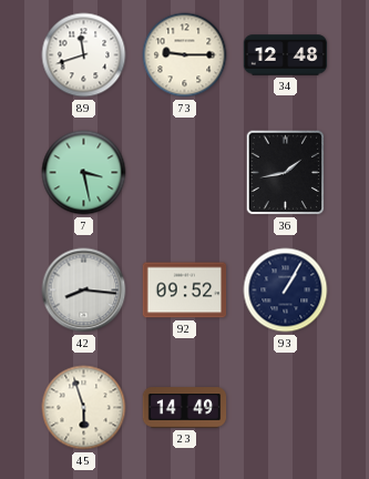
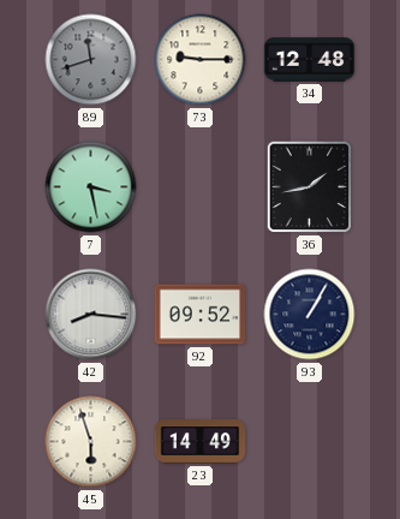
89 dial: white -> grey (91, 60)
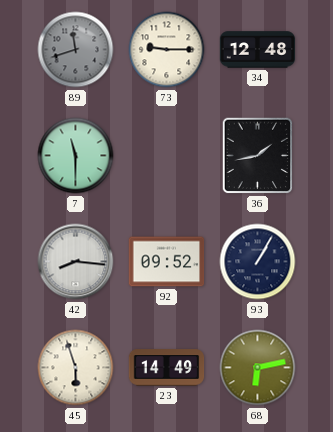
7: 3:28 -> 11:30 (76, 156)
68: none -> 6:13 (258, 368)
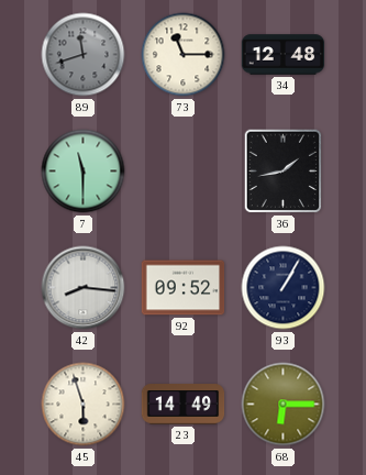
73: 9:15 -> 11:15 (184, 55)
68: 6:13 -> 6:15 (284, 405)
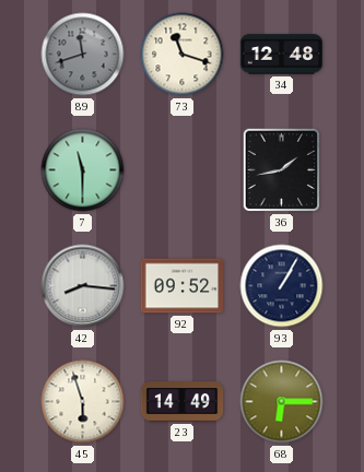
73: 11:15 -> 11:18 (183, 55)
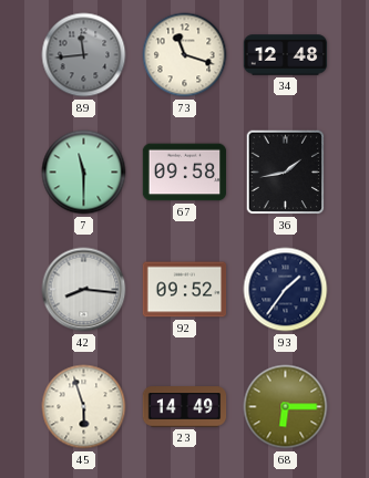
89: 11:42 -> 11:44 (84, 55)
67: none -> 09:58 (185, 173)
93: 1:05 -> 1:36 (286, 290)
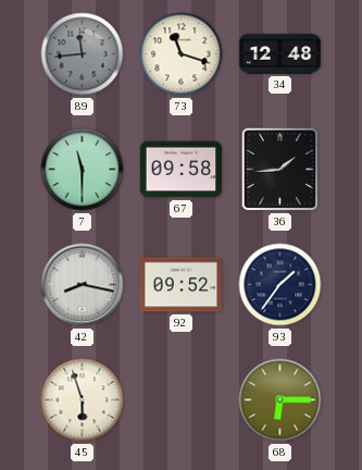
36: 1:43 -> 1:44 (280, 170)
42: 8:16 -> 8:17 (83, 285)
23: 14:49 -> none (185, 407)
